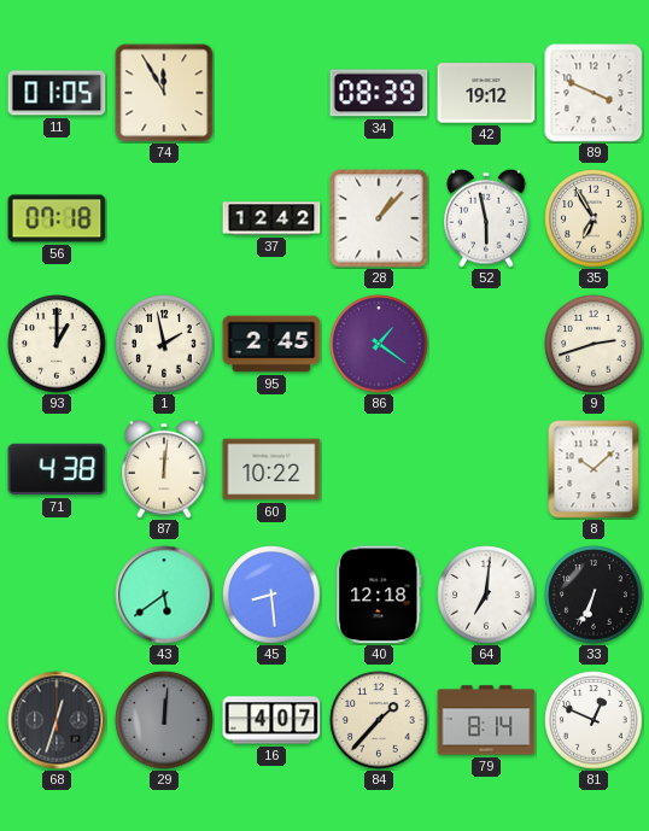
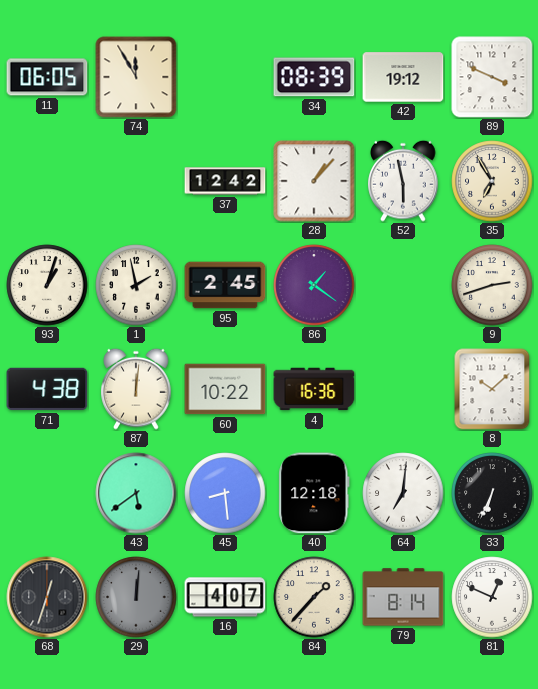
11: 01:05 -> 06:05 (47, 77)
56: 07:18 -> none (57, 218)
93: 1:00 -> 1:03 (47, 285)
4: none -> 16:36 (314, 389)
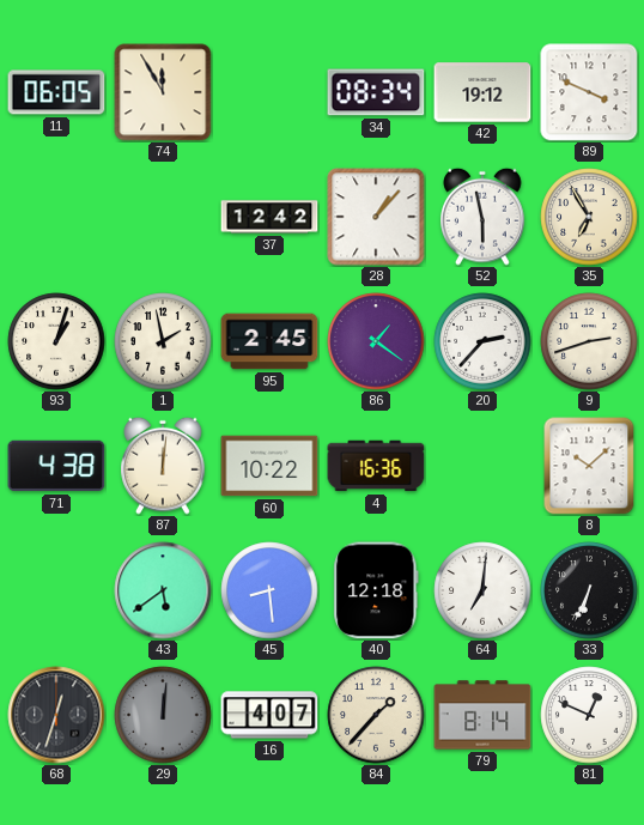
34: 08:39 -> 08:34 (376, 92)
20: none -> 2:37 (482, 341)
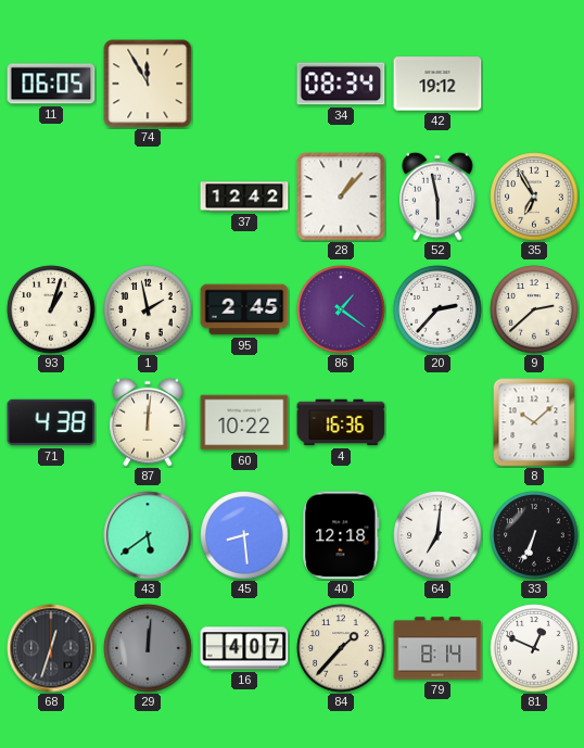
89: 3:49 -> none (589, 92)
9: 2:42 -> 2:38 (534, 309)
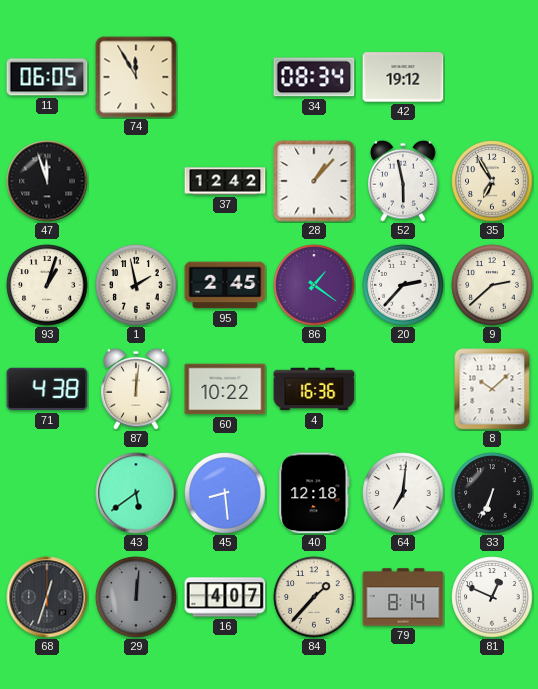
47: none -> 11:57 (47, 181)
